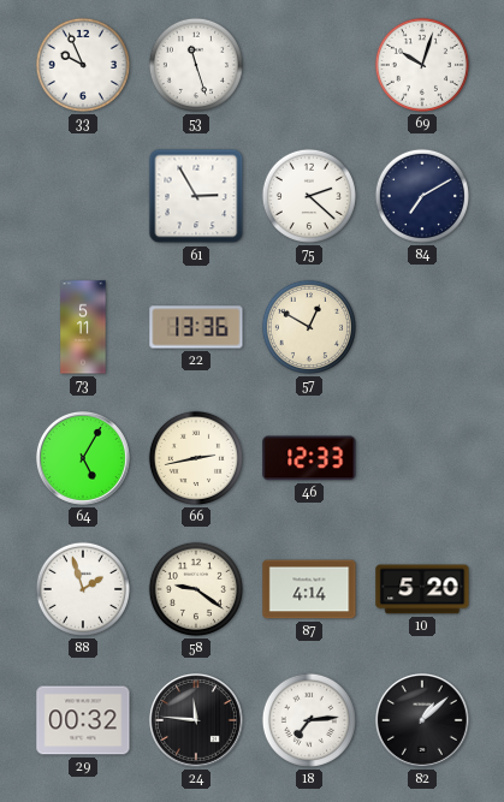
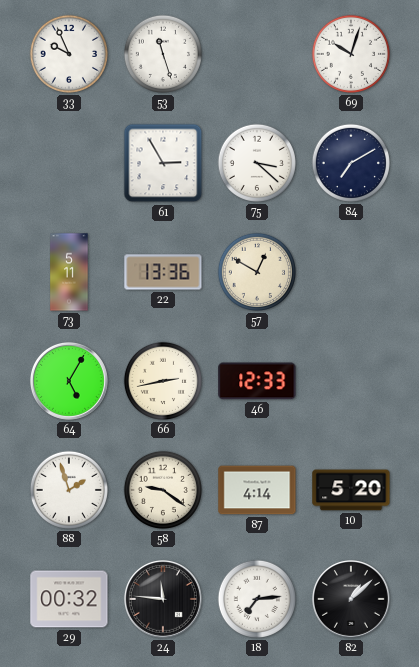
75: 2:22 -> 3:22 (257, 163)
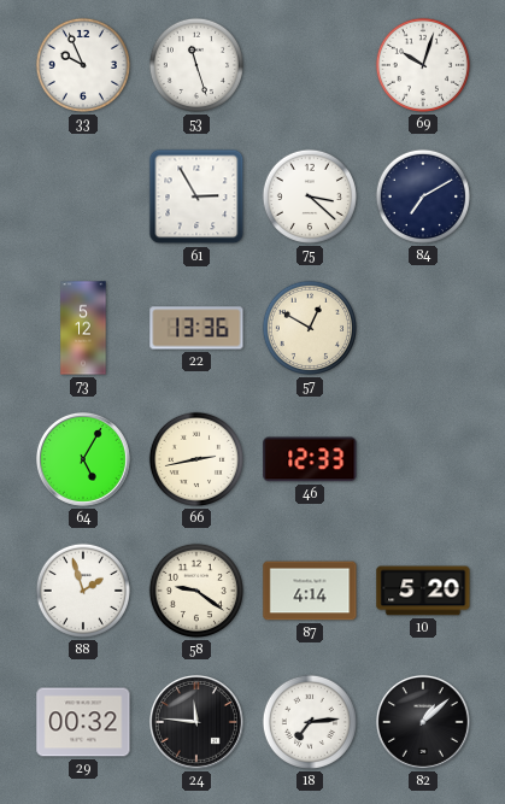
73: 5:11 -> 5:12 (83, 328)
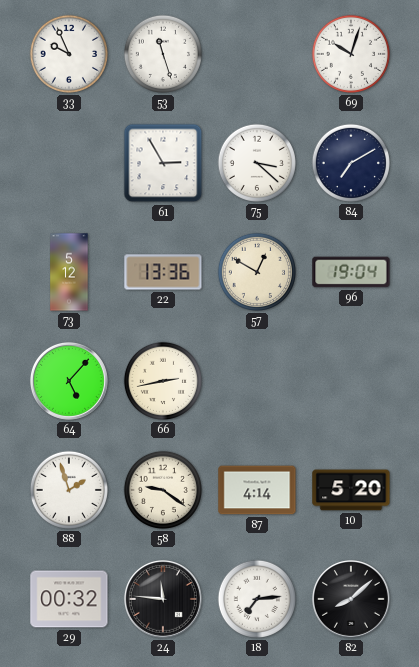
96: none -> 19:04 (351, 272)
64: 5:05 -> 5:07 (69, 381)
46: 12:33 -> none (310, 459)
82: 1:08 -> 8:08 (351, 599)
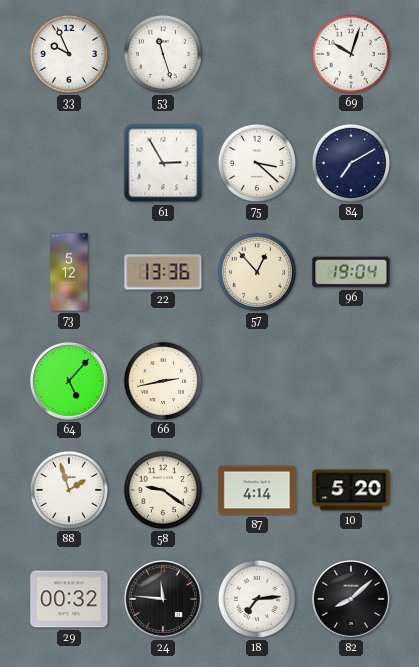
57: 12:50 -> 12:53 (257, 272)
